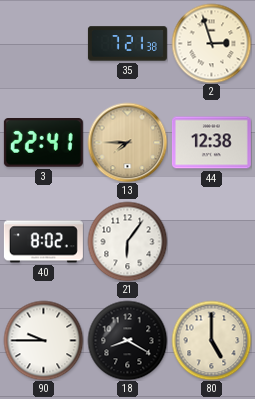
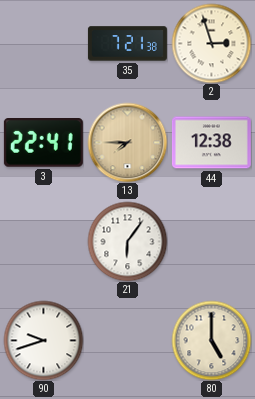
40: 8:02 -> none (43, 242)
90: 9:45 -> 9:42 (43, 340)
18: 8:20 -> none (127, 340)
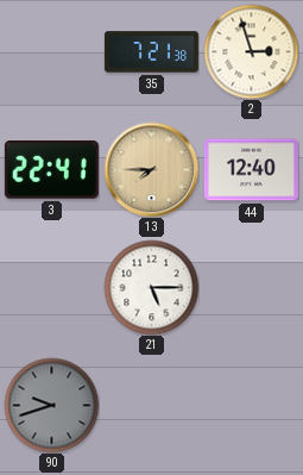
44: 12:38 -> 12:40 (251, 170)
21: 6:06 -> 5:15 (151, 287)
90 dial: white -> grey (51, 405)
80: 5:00 -> none (211, 340)
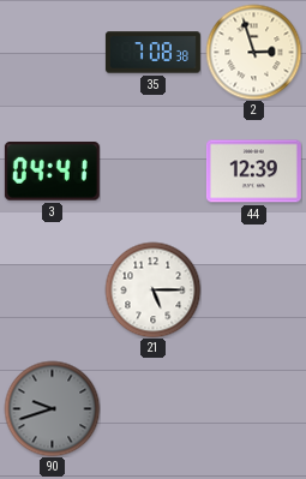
35: 7:21 -> 7:08 (152, 53)
3: 22:41 -> 04:41 (52, 172)
13: 7:45 -> none (151, 169)
44: 12:40 -> 12:39 (253, 172)
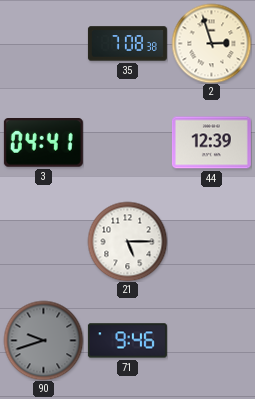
71: none -> 9:46 (127, 341)
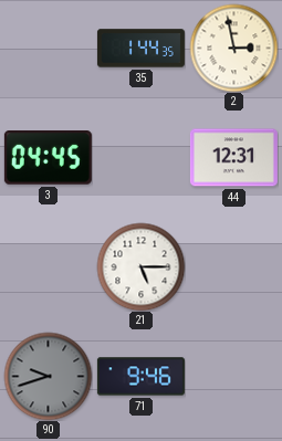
35: 7:08 -> 1:44 (140, 49)
2: 2:57 -> 2:58 (233, 48)
3: 04:41 -> 04:45 (48, 158)
44: 12:39 -> 12:31 (233, 158)
